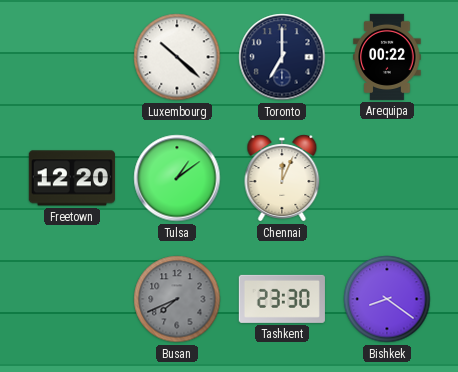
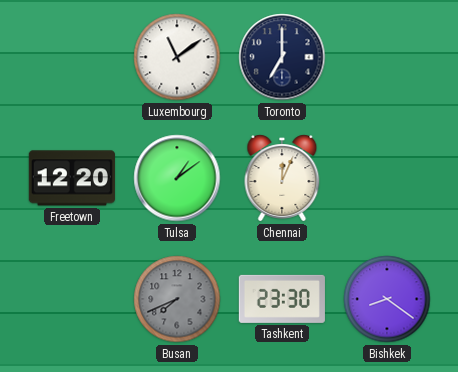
Luxembourg: 10:22 -> 11:09 (177, 57)
Arequipa: 00:22 -> none (387, 57)
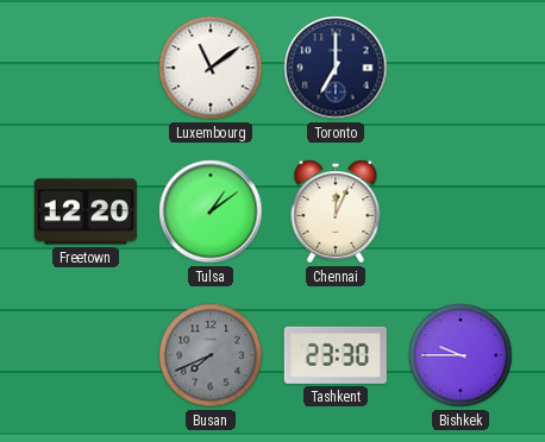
Bishkek: 8:21 -> 9:45 (461, 355)
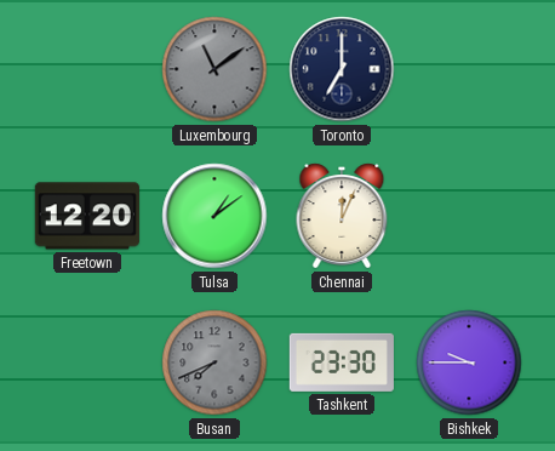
Luxembourg dial: white -> grey (214, 69)
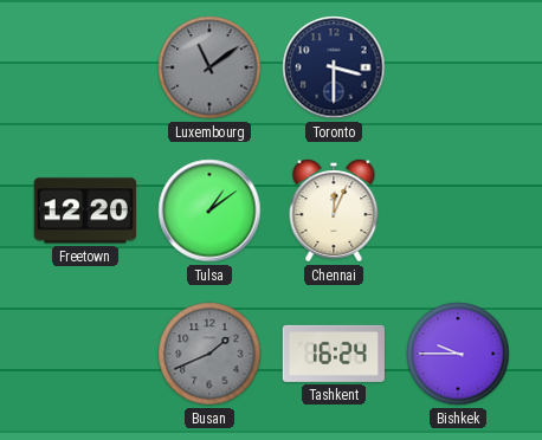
Toronto: 7:00 -> 3:30 (334, 67)
Busan: 7:41 -> 1:41 (209, 354)
Tashkent: 23:30 -> 16:24 (334, 354)
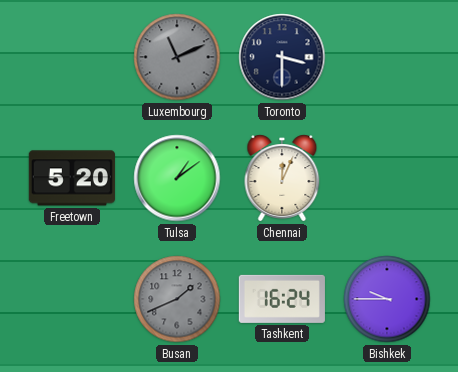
Luxembourg: 11:09 -> 11:11 (177, 57)
Freetown: 12:20 -> 5:20 (72, 178)
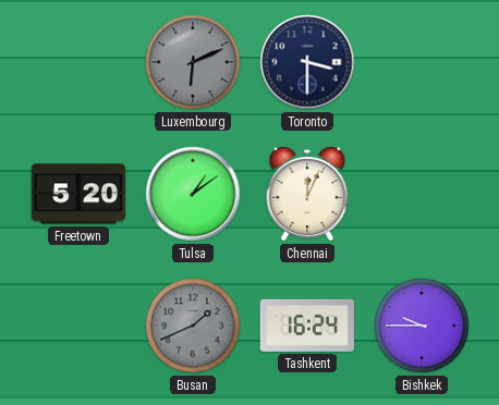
Luxembourg: 11:11 -> 6:11 (193, 62)
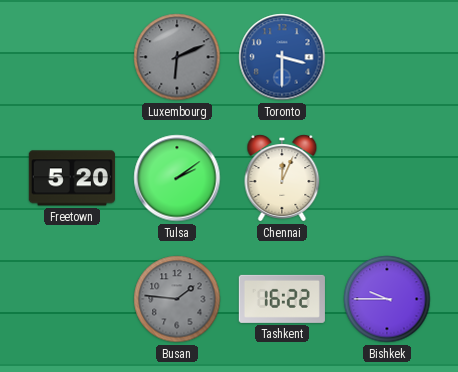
Toronto dial: navy -> blue (282, 57)
Tulsa: 1:09 -> 2:09 (177, 178)
Busan: 1:41 -> 1:46 (177, 299)
Tashkent: 16:24 -> 16:22 (282, 299)
